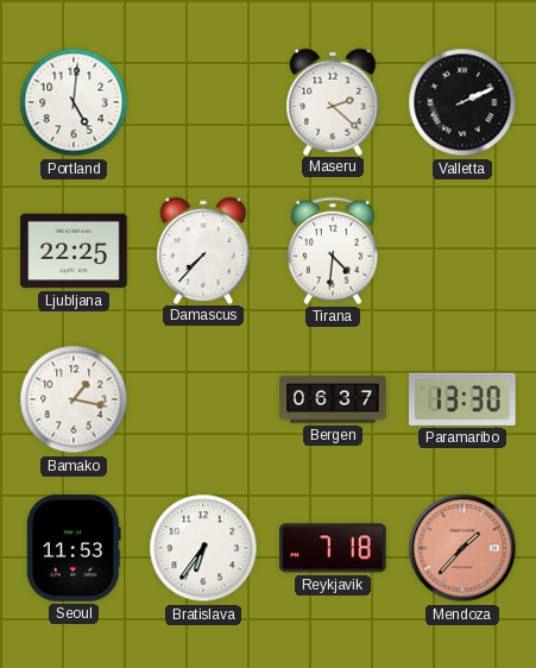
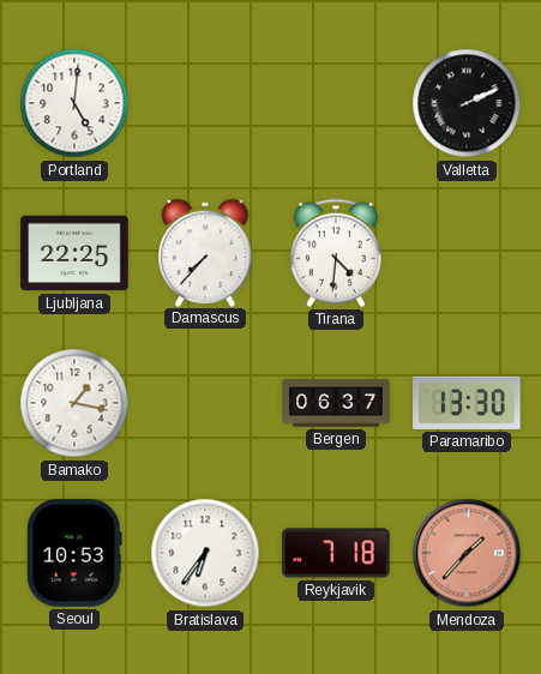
Maseru: 2:22 -> none (333, 101)
Seoul: 11:53 -> 10:53 (74, 553)
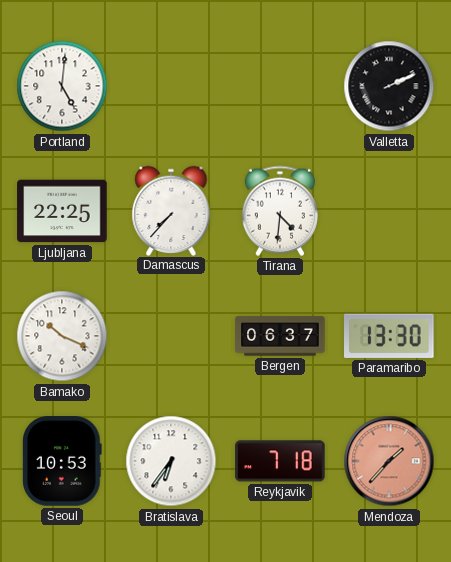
Bamako: 1:17 -> 10:19 (62, 336)
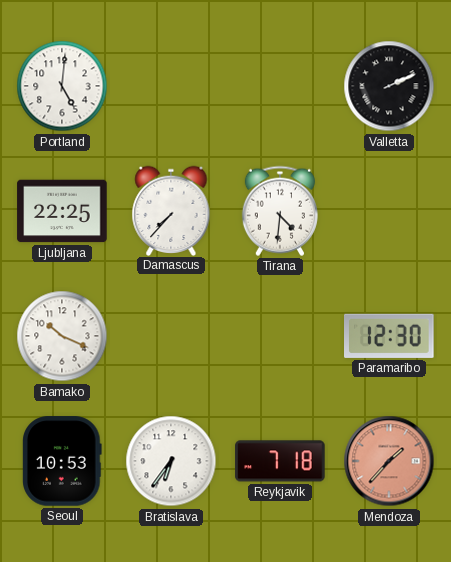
Bergen: 06:37 -> none (280, 336)
Paramaribo: 13:30 -> 12:30 (390, 336)
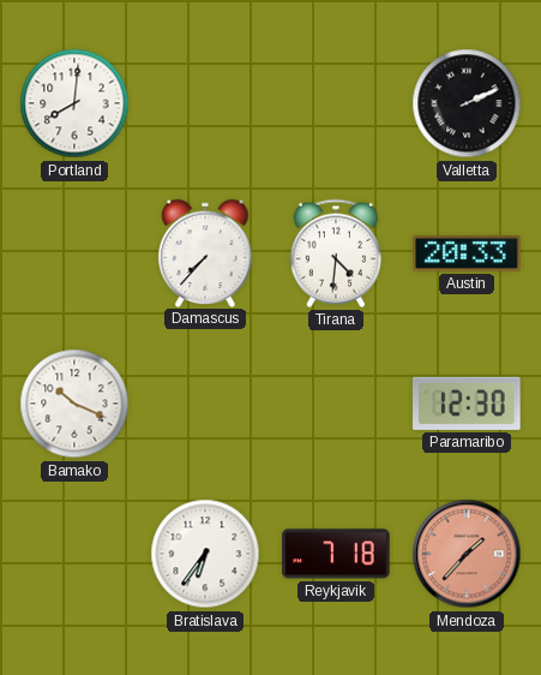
Portland: 5:01 -> 8:01 (74, 103)
Ljubljana: 22:25 -> none (62, 211)
Austin: none -> 20:33 (467, 253)
Seoul: 10:53 -> none (62, 461)
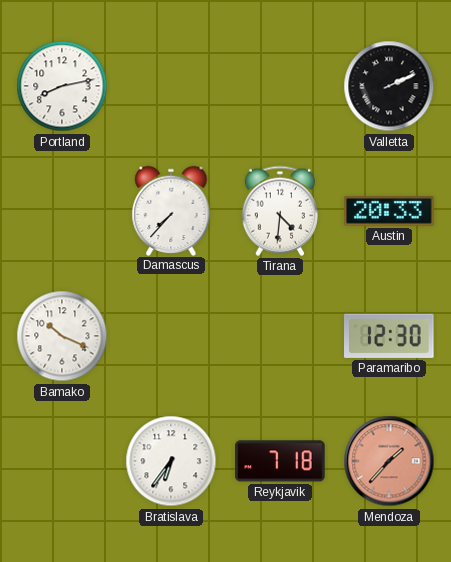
Portland: 8:01 -> 8:13 (62, 86)
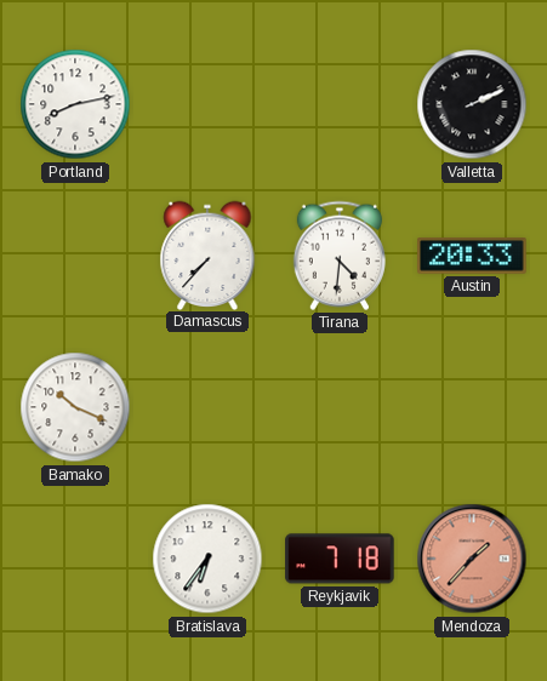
Paramaribo: 12:30 -> none (390, 336)
